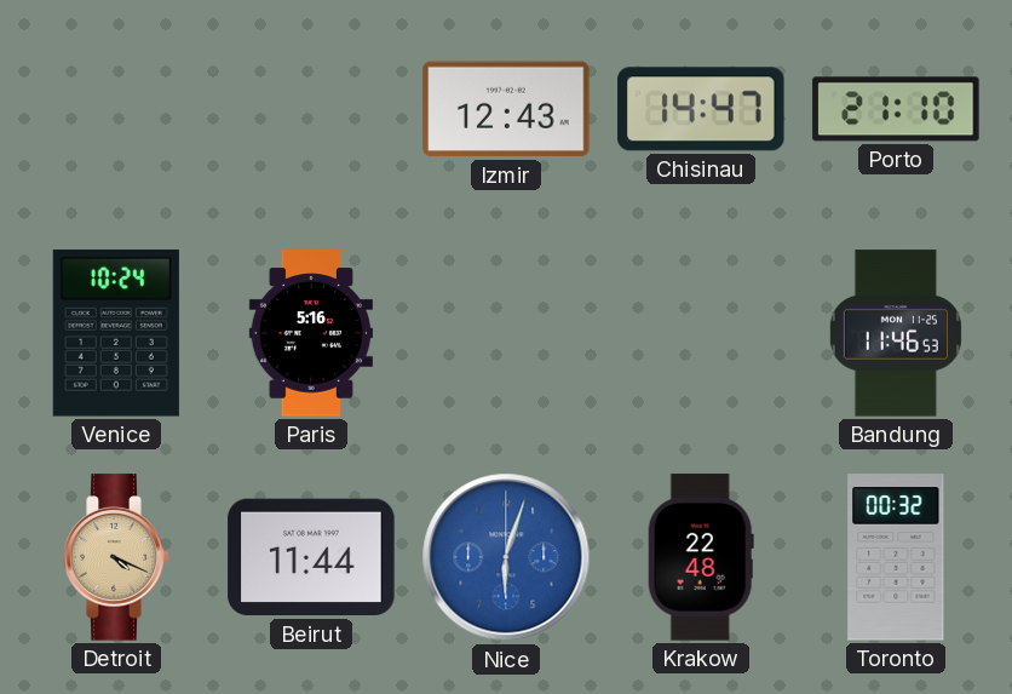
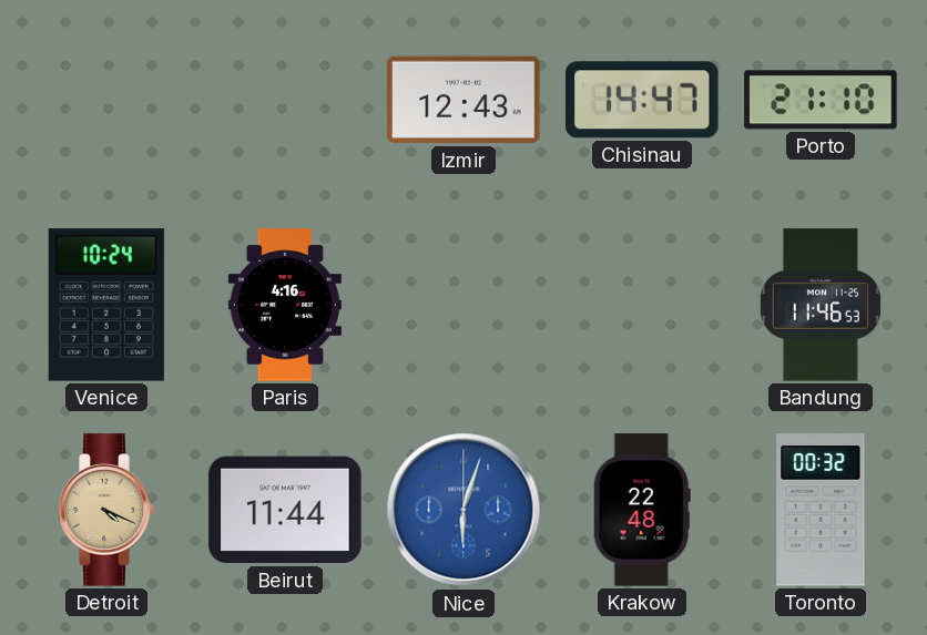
Paris: 5:16 -> 4:16 (285, 305)
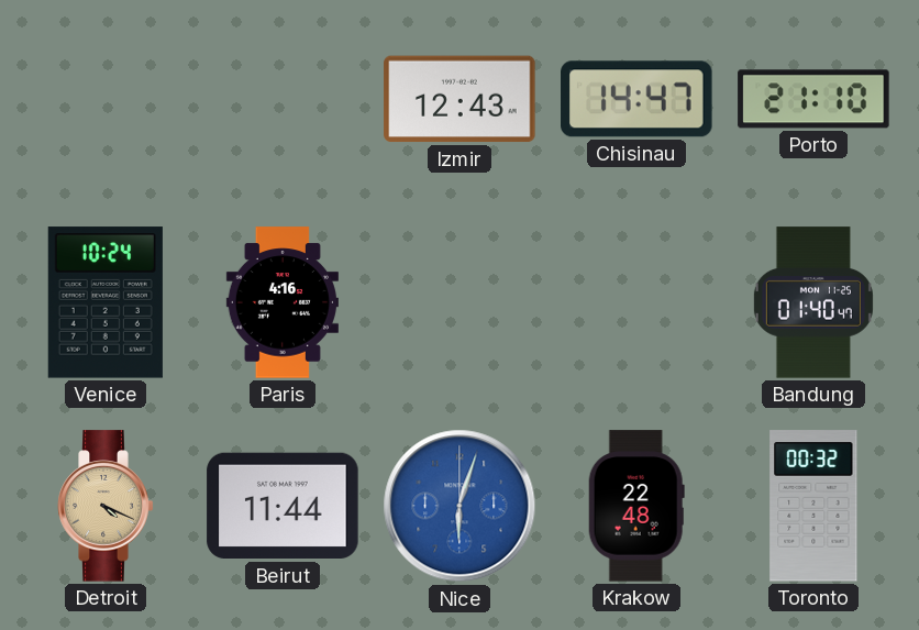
Bandung: 11:46 -> 01:40 (813, 302)
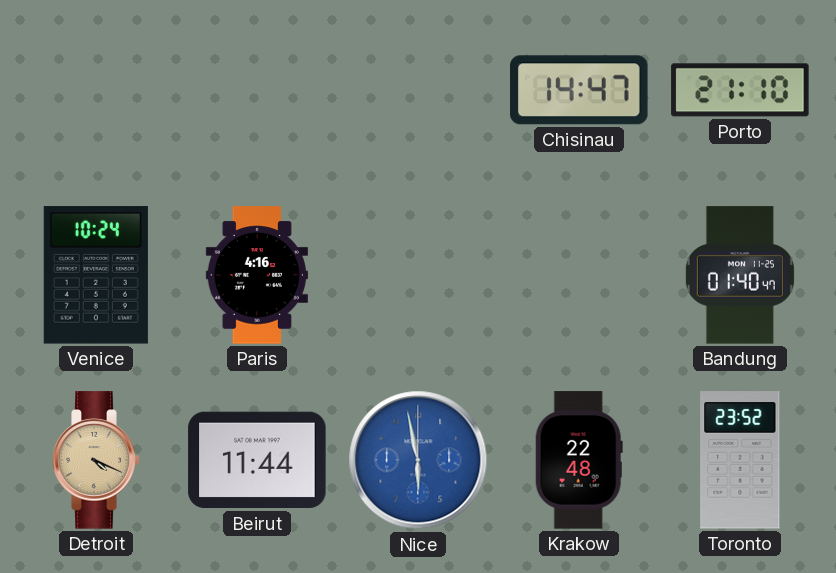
Izmir: 12:43 -> none (459, 99)
Nice: 6:03 -> 5:58 (418, 460)
Toronto: 00:32 -> 23:52 (740, 460)
